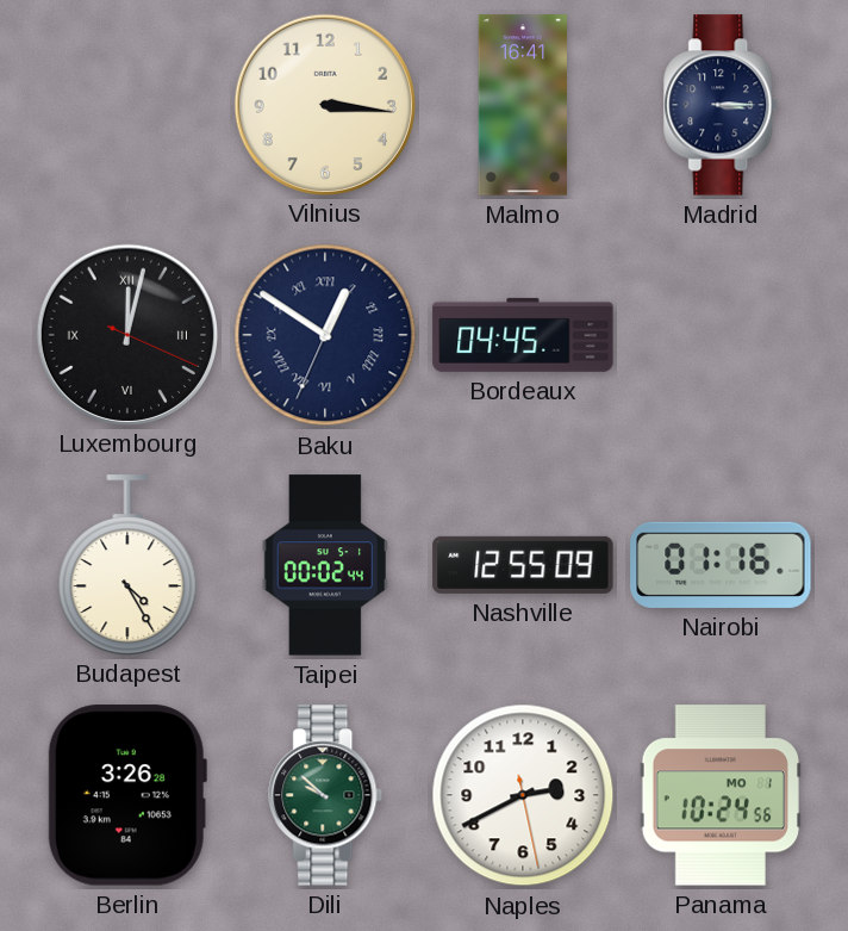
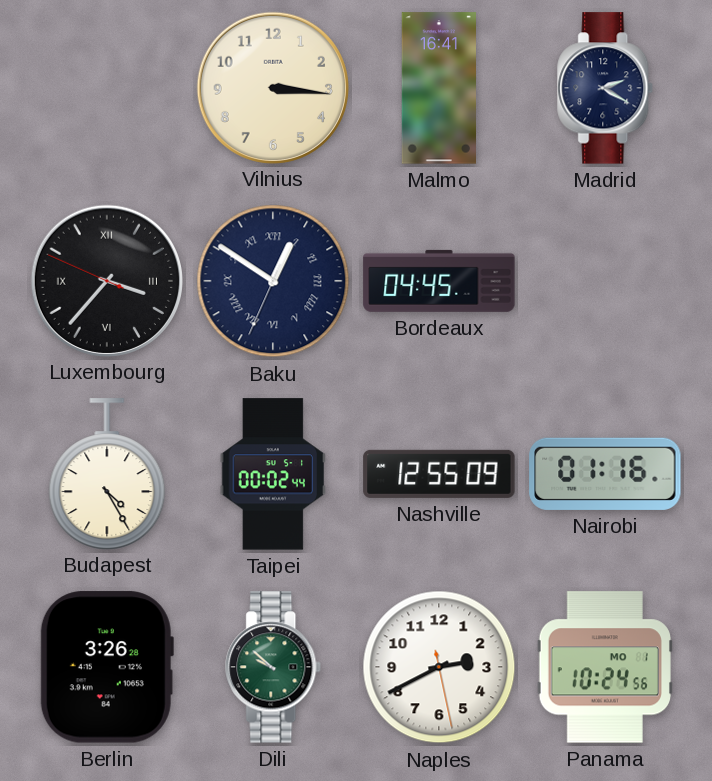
Madrid: 3:15 -> 2:20 (606, 88)
Luxembourg: 12:02 -> 3:36 (106, 280)
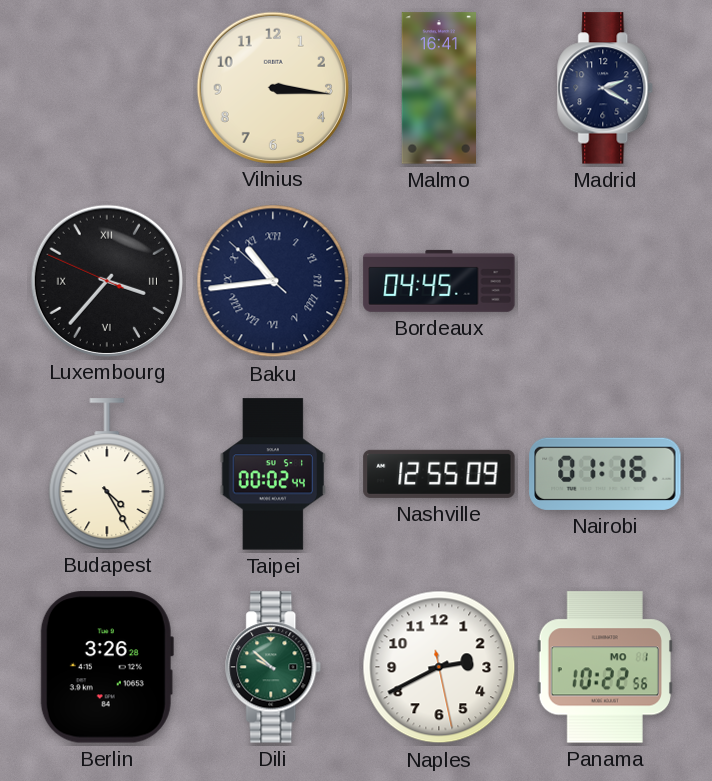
Baku: 12:50 -> 10:43 (273, 281)
Panama: 10:24 -> 10:22 (605, 667)
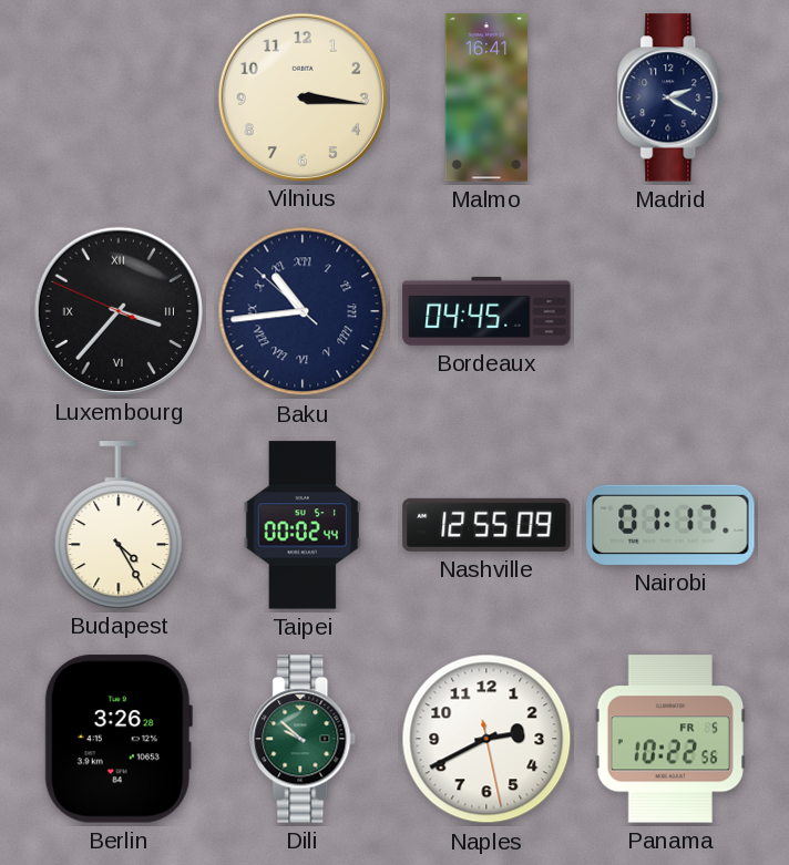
Nairobi: 01:16 -> 01:17 (670, 525)
Panama date: MO 1 -> FR 5 (670, 739)
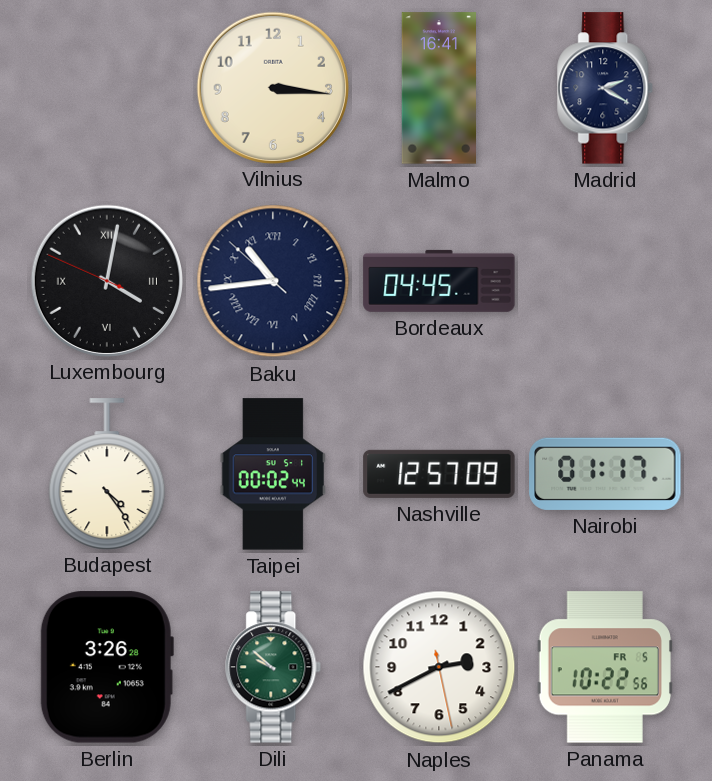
Luxembourg: 3:36 -> 4:01 (106, 280)
Budapest: 4:25 -> 4:24 (107, 474)
Nashville: 12:55 -> 12:57 (439, 474)
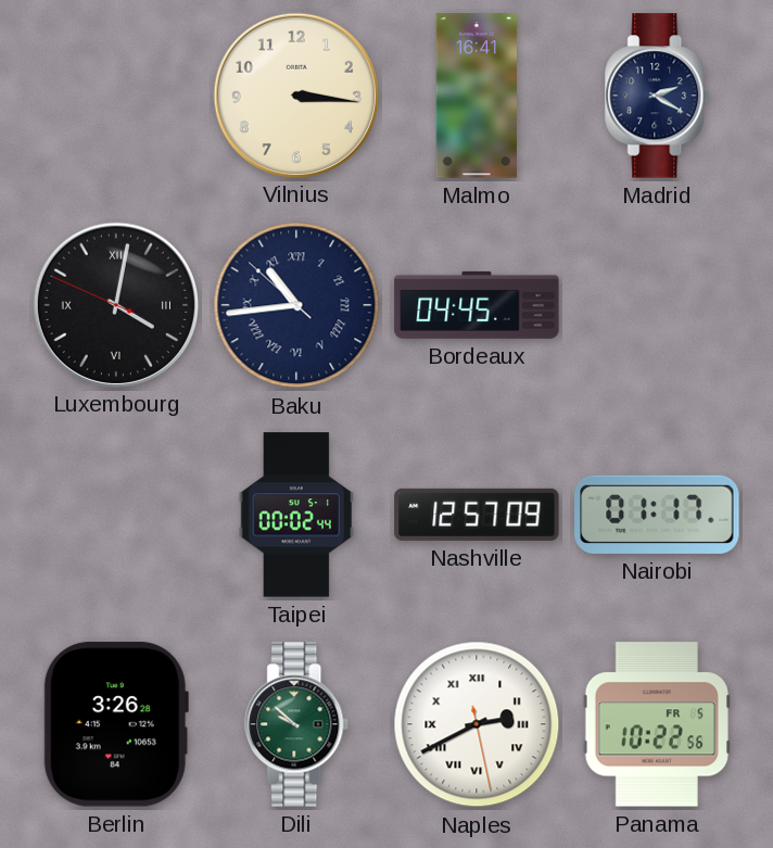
Budapest: 4:24 -> none (107, 474)
Naples numerals: Arabic -> Roman (477, 724)
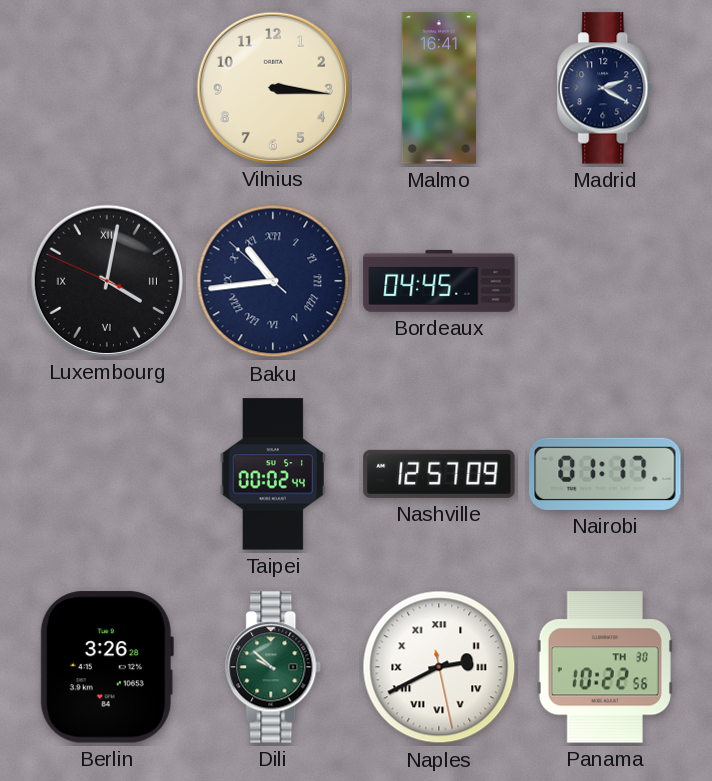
Panama date: FR 5 -> TH 30 (605, 667)
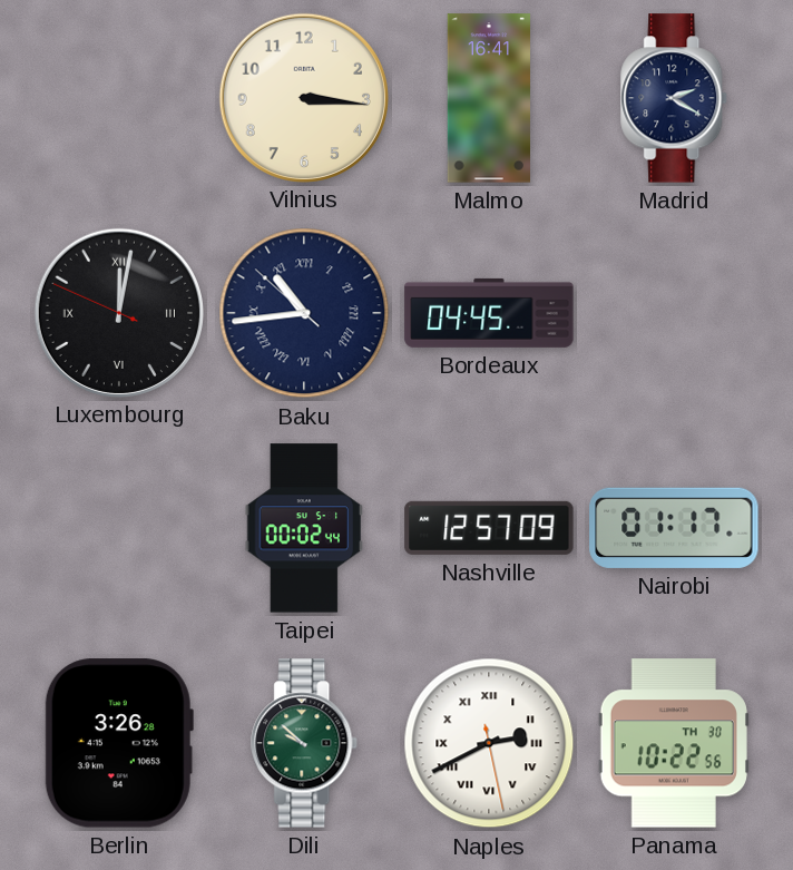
Luxembourg: 4:01 -> 12:01 (118, 312)
